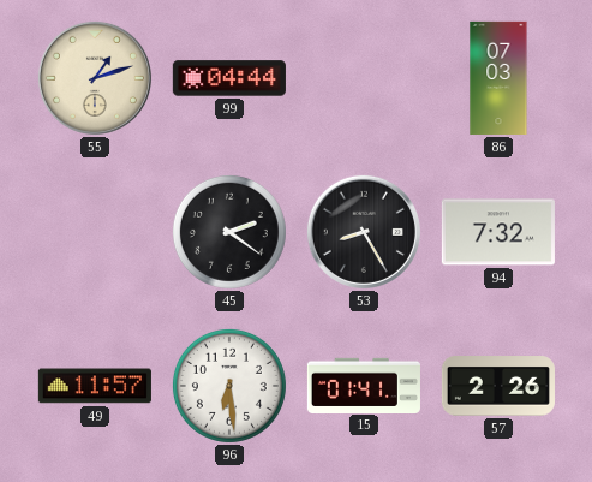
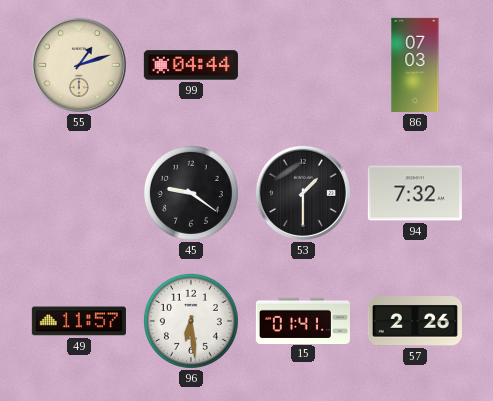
45: 2:21 -> 9:21 (191, 193)
53: 8:25 -> 1:30 (303, 193)
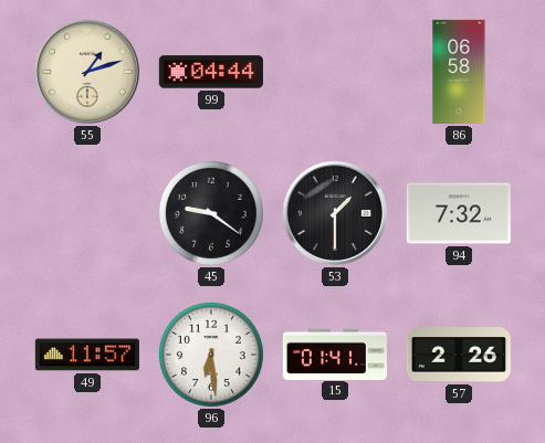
86: 07:03 -> 06:58 (459, 72)
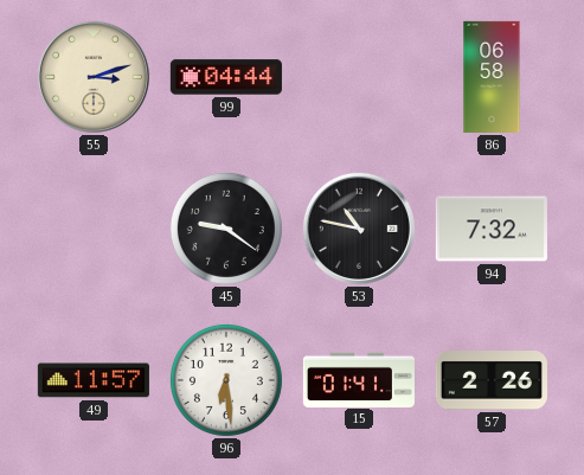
55: 1:12 -> 3:12 (94, 77)
53: 1:30 -> 10:47 (359, 229)
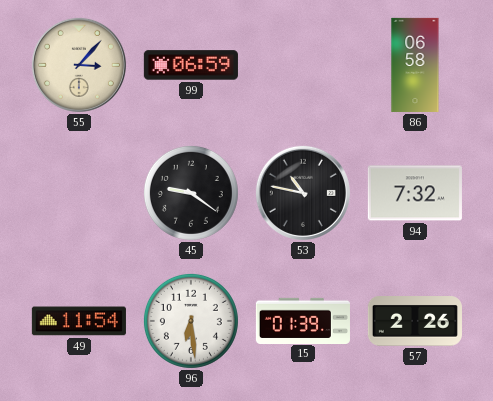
55: 3:12 -> 3:07 (79, 65)
99: 04:44 -> 06:59 (191, 65)
49: 11:57 -> 11:54 (79, 321)
15: 01:41 -> 01:39 (303, 320)
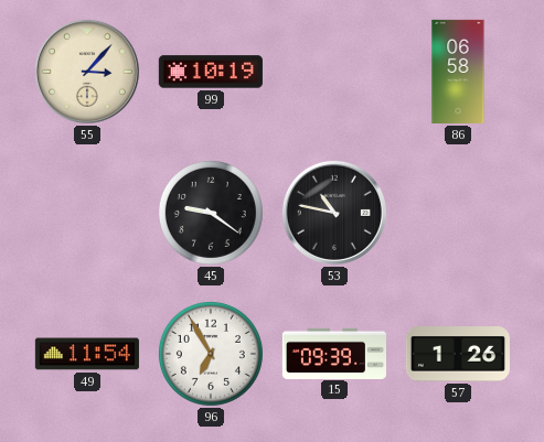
99: 06:59 -> 10:19 (211, 72)
94: 7:32 -> none (415, 193)
96: 6:29 -> 6:55 (211, 354)
15: 01:39 -> 09:39 (334, 353)
57: 2:26 -> 1:26 (458, 355)
